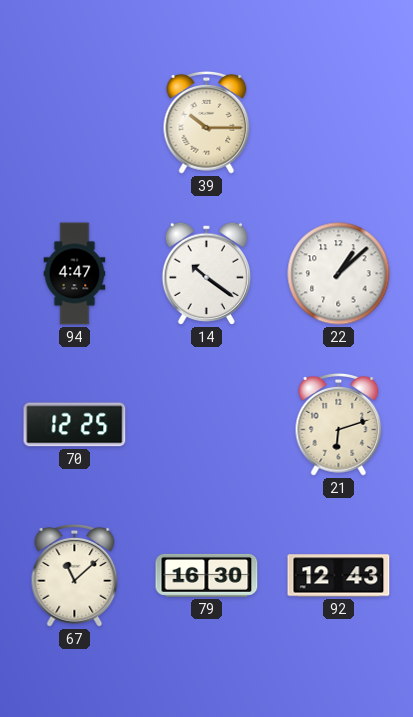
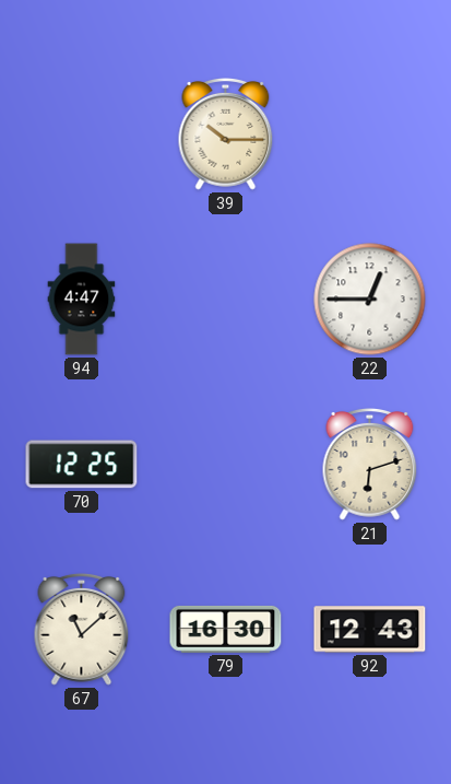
14: 10:21 -> none (206, 273)
22: 1:08 -> 12:45 (370, 300)
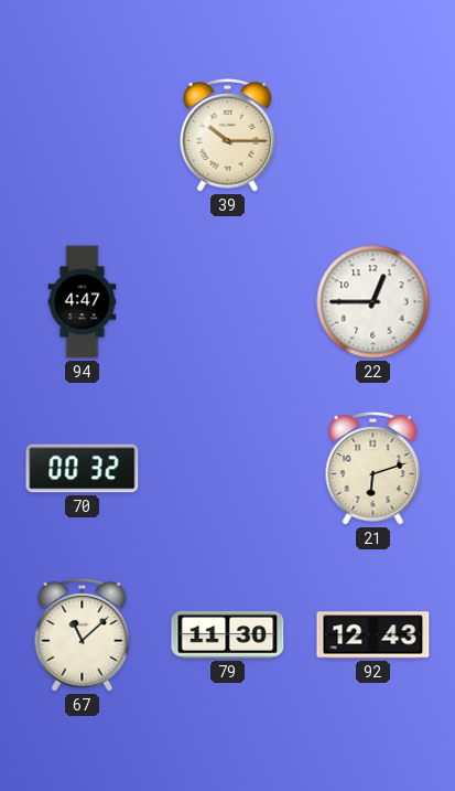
70: 12:25 -> 00:32 (83, 469)
79: 16:30 -> 11:30 (228, 634)
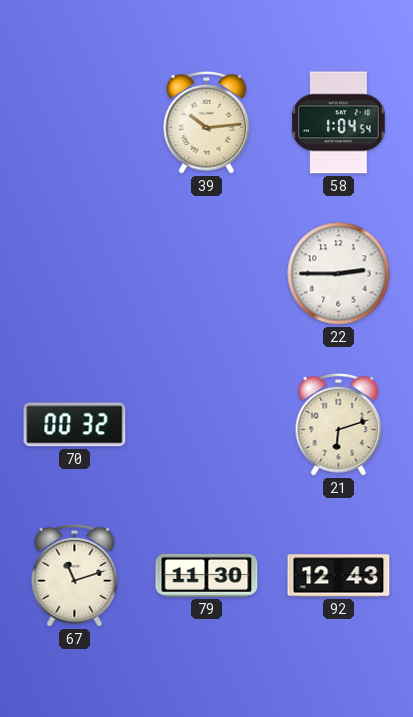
39: 10:15 -> 10:14 (207, 123)
58: none -> 1:04 (339, 123)
94: 4:47 -> none (83, 302)
22: 12:45 -> 2:45 (339, 274)
67: 11:08 -> 11:12 (75, 576)
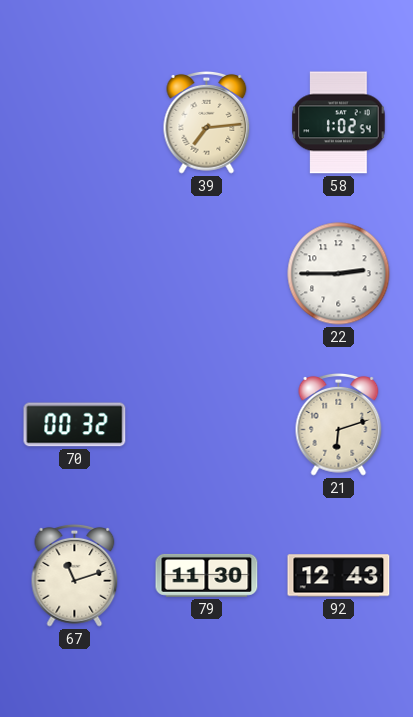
39: 10:14 -> 7:14 (207, 123)
58: 1:04 -> 1:02 (339, 123)
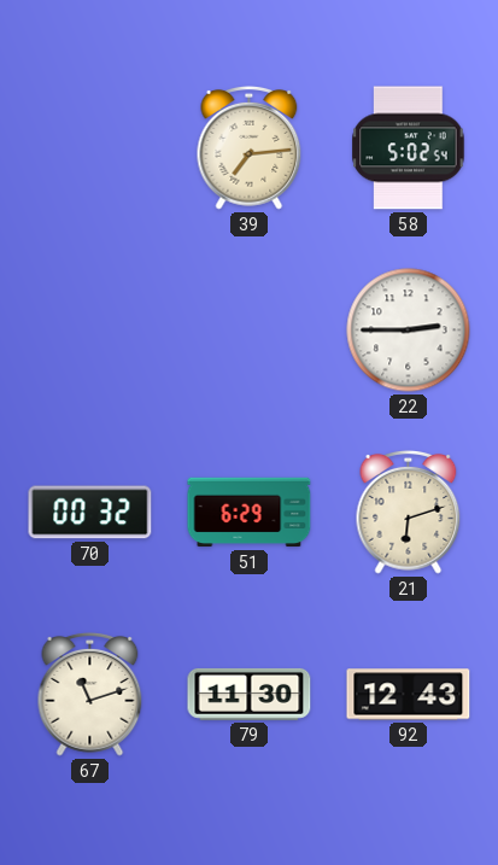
58: 1:02 -> 5:02 (409, 148)
51: none -> 6:29 (250, 513)
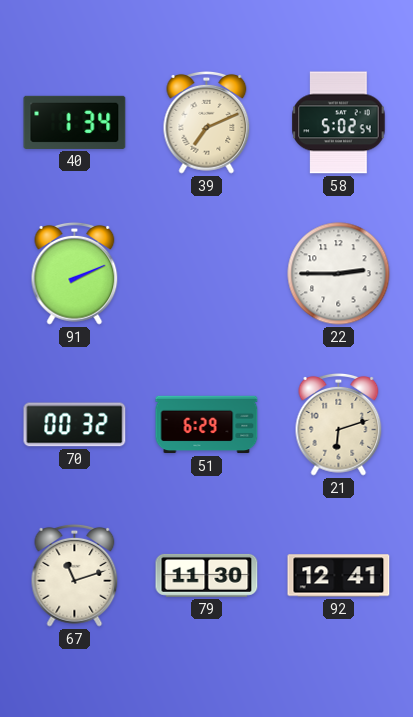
40: none -> 1:34 (75, 122)
39: 7:14 -> 7:11 (207, 123)
91: none -> 2:11 (75, 274)
92: 12:43 -> 12:41 (339, 576)
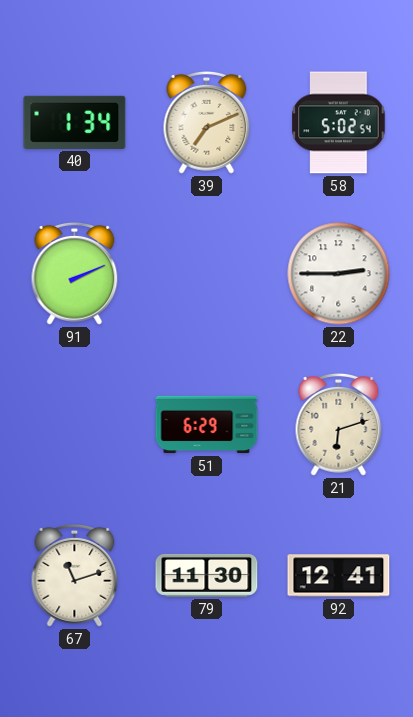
70: 00:32 -> none (75, 425)
